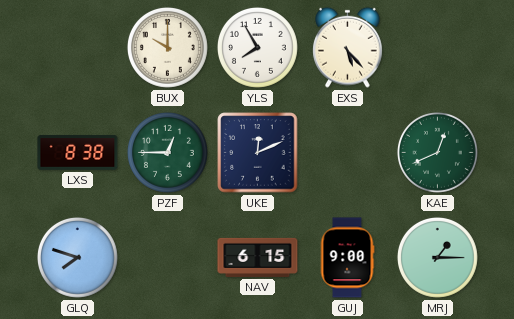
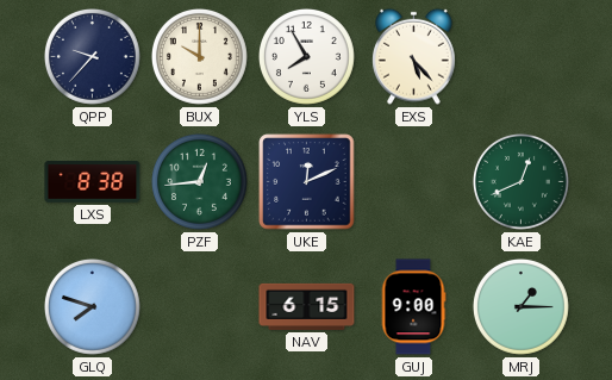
QPP: none -> 9:37 (92, 56)
PZF: 12:45 -> 12:44 (199, 181)
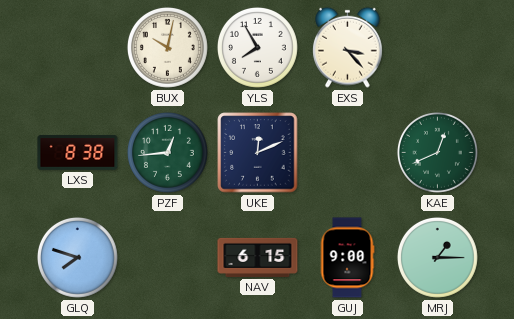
QPP: 9:37 -> none (92, 56)
BUX: 10:00 -> 10:02 (167, 47)
EXS: 5:23 -> 3:23 (348, 47)
